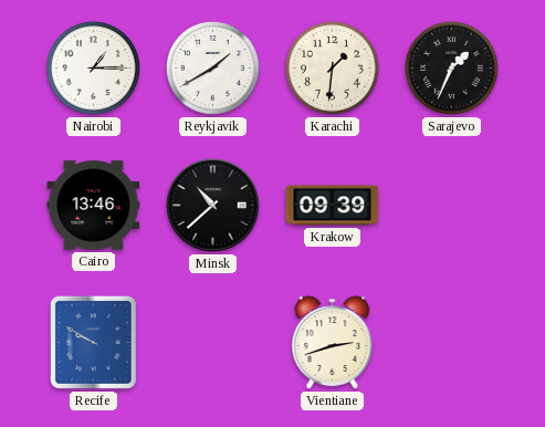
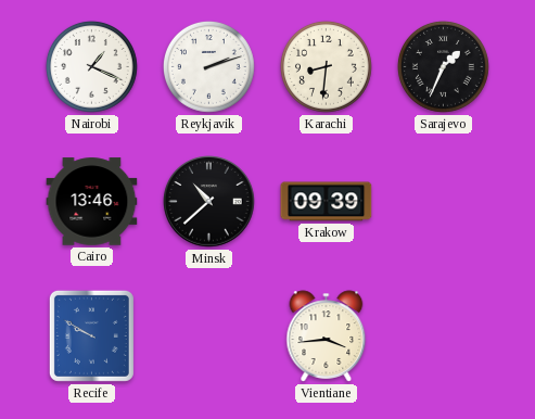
Nairobi: 1:15 -> 1:19 (91, 66)
Reykjavik: 1:40 -> 2:12 (208, 66)
Karachi: 1:31 -> 8:31 (326, 66)
Vientiane: 2:42 -> 3:44 (327, 337)
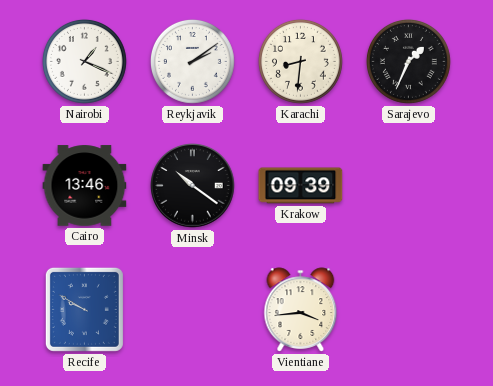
Reykjavik: 2:12 -> 2:09 (192, 61)
Minsk: 10:38 -> 10:21 (193, 186)
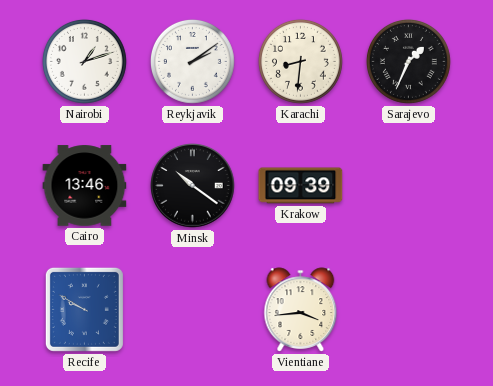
Nairobi: 1:19 -> 1:12 (84, 61)
